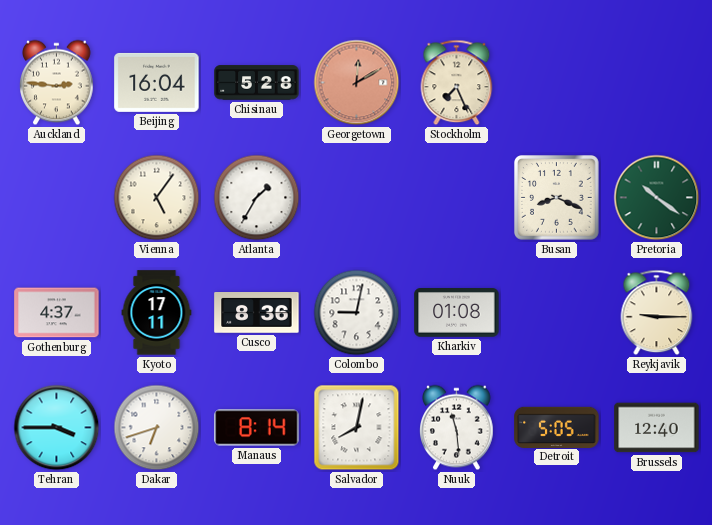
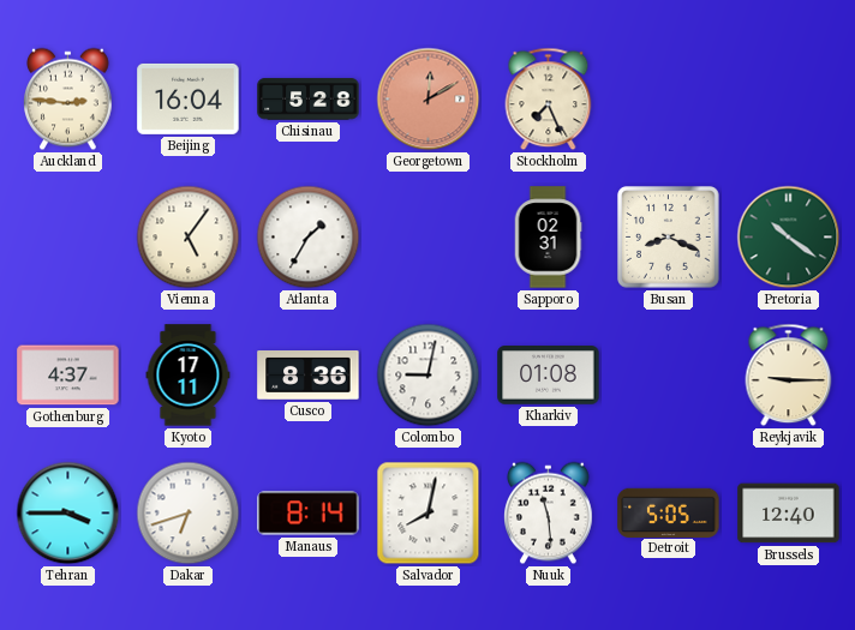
Sapporo: none -> 02:31 (548, 238)
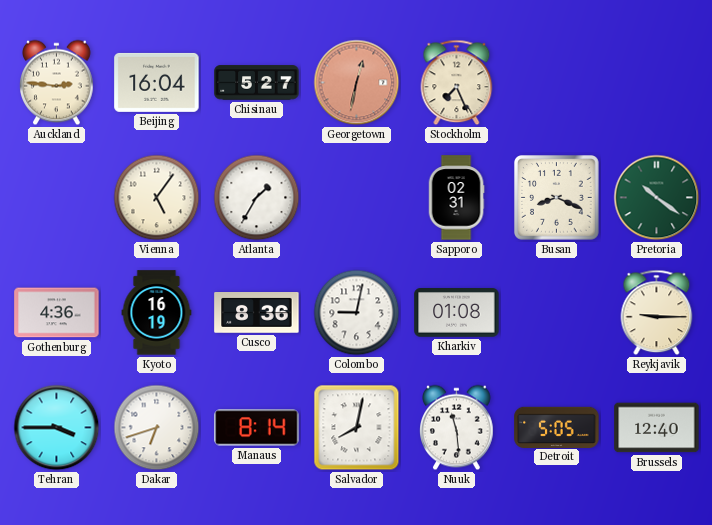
Chisinau: 5:28 -> 5:27 (257, 83)
Georgetown: 12:10 -> 12:32 (357, 83)
Gothenburg: 4:37 -> 4:36 (57, 313)
Kyoto: 17:11 -> 16:19 (157, 313)
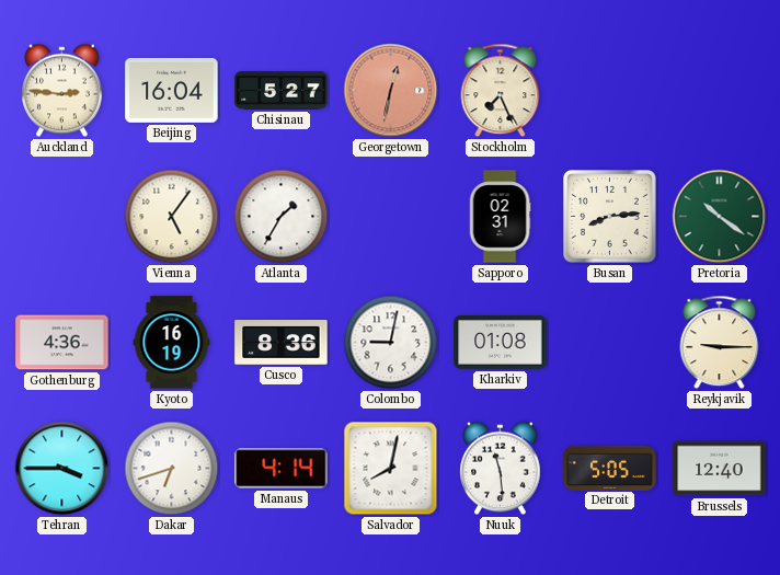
Busan: 8:19 -> 8:14 (610, 217)
Manaus: 8:14 -> 4:14 (282, 469)
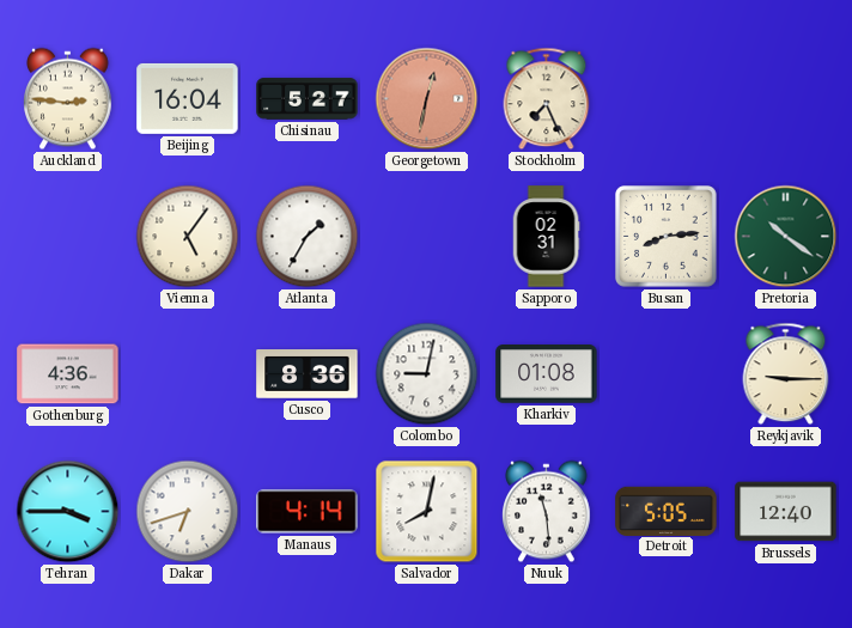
Kyoto: 16:19 -> none (172, 343)
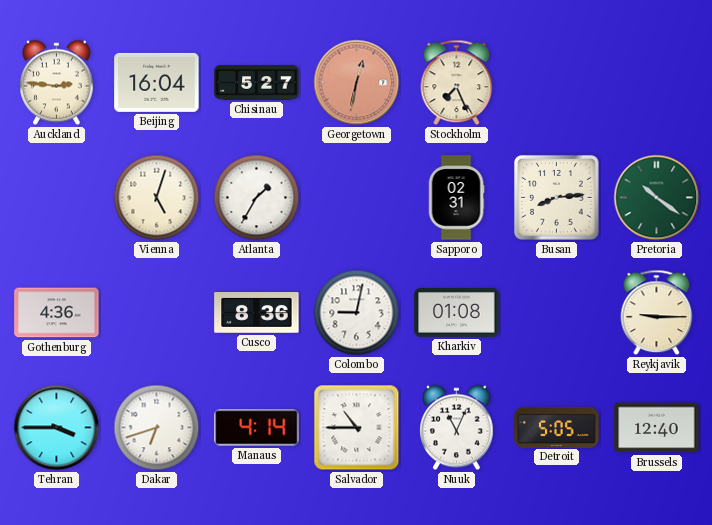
Vienna: 5:06 -> 5:03 (157, 198)
Salvador: 8:02 -> 10:45 (357, 428)
Nuuk: 11:29 -> 11:04 (457, 428)
